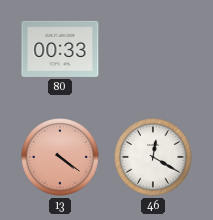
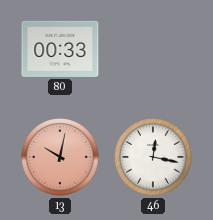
13: 4:21 -> 10:02 (60, 157)
46: 12:20 -> 12:17 (153, 157)
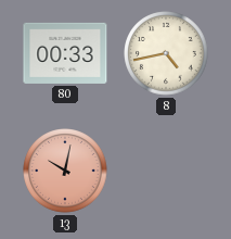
8: none -> 4:43 (166, 53)
46: 12:17 -> none (153, 157)
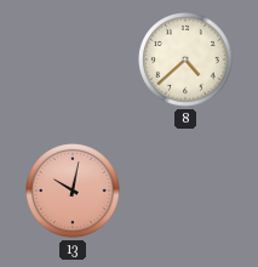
80: 00:33 -> none (65, 53)
8: 4:43 -> 4:38 (185, 59)
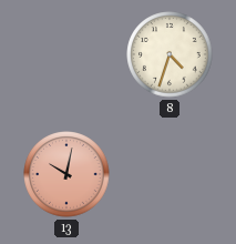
8: 4:38 -> 4:33 (170, 54)
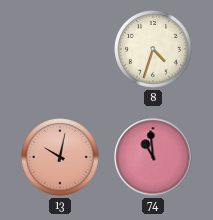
74: none -> 10:59 (153, 157)
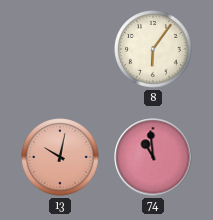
8: 4:33 -> 6:06 (153, 49)
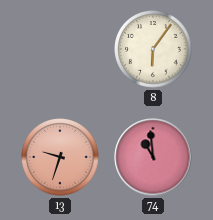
13: 10:02 -> 9:33 (60, 157)
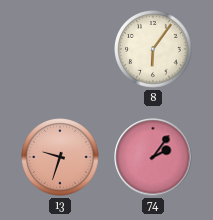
74: 10:59 -> 2:06 (153, 157)
